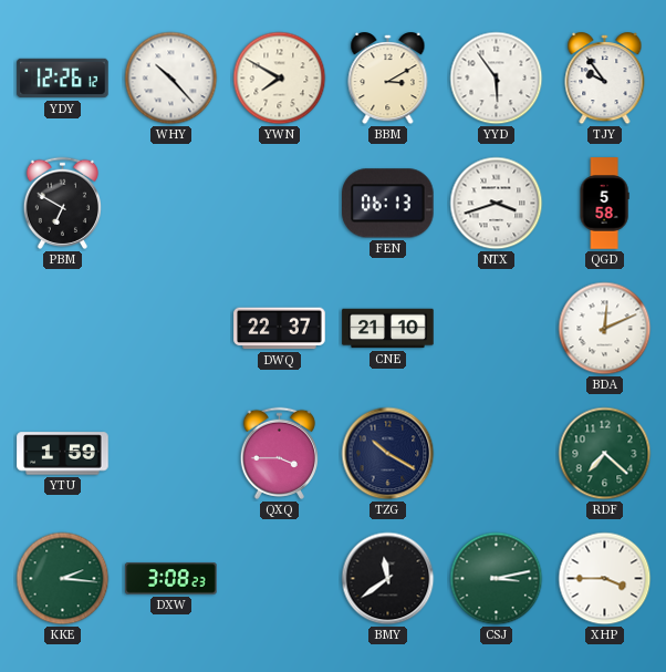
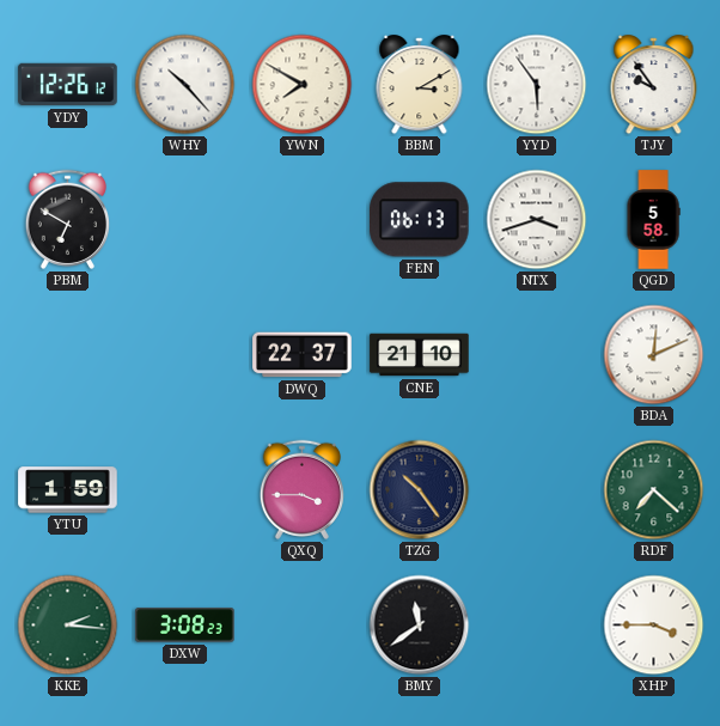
TZG: 10:20 -> 10:24 (420, 490)
CSJ: 3:13 -> none (497, 579)
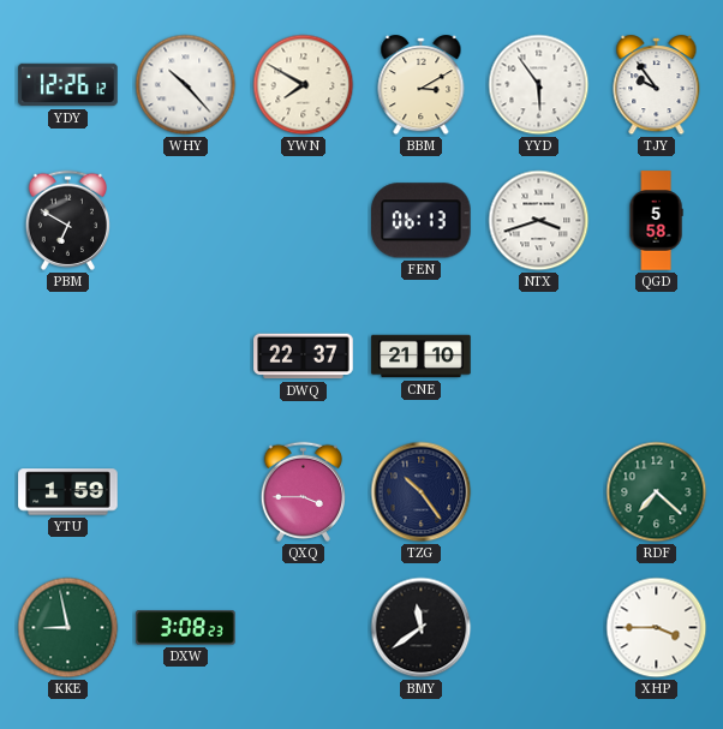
BDA: 12:11 -> none (654, 355)
KKE: 2:16 -> 8:58 (68, 628)
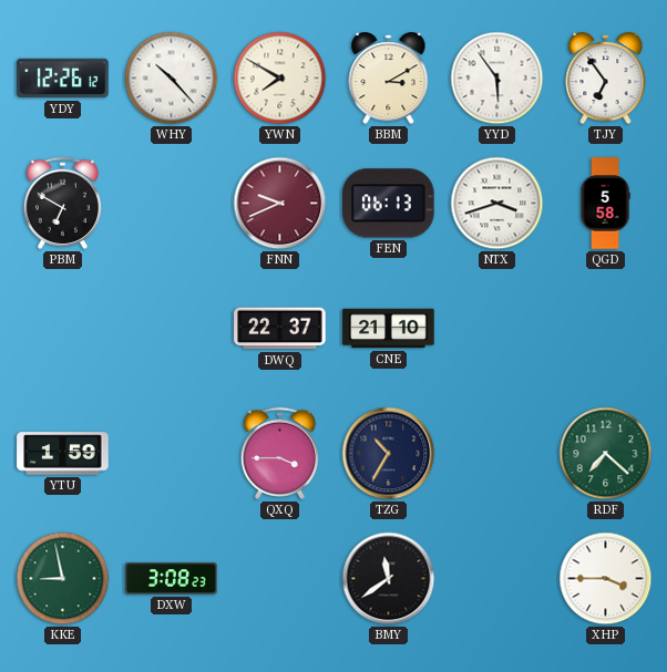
TJY: 9:54 -> 6:54 (606, 79)
FNN: none -> 9:41 (280, 204)
TZG: 10:24 -> 10:35 (389, 454)
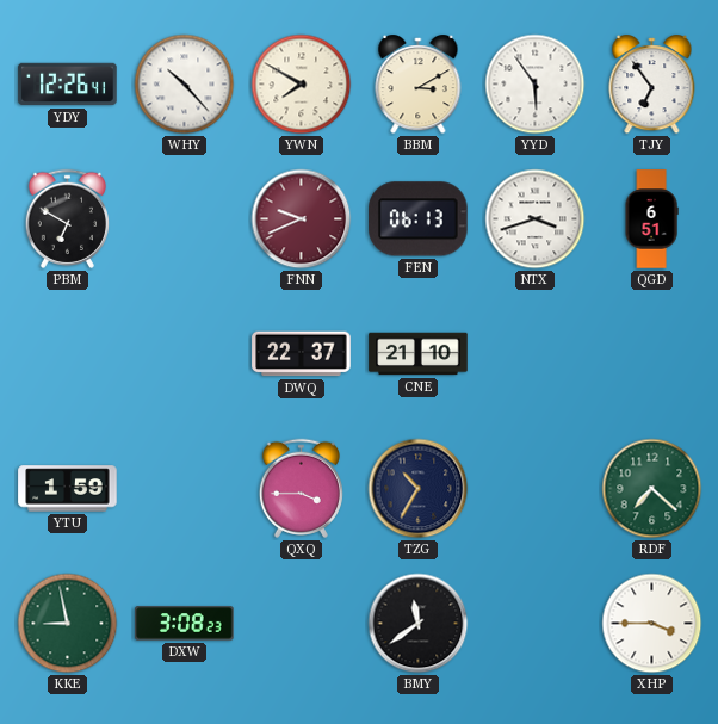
YDY: 12:26:12 -> 12:26:41 (68, 85)
QGD: 5:58 -> 6:51 (651, 219)
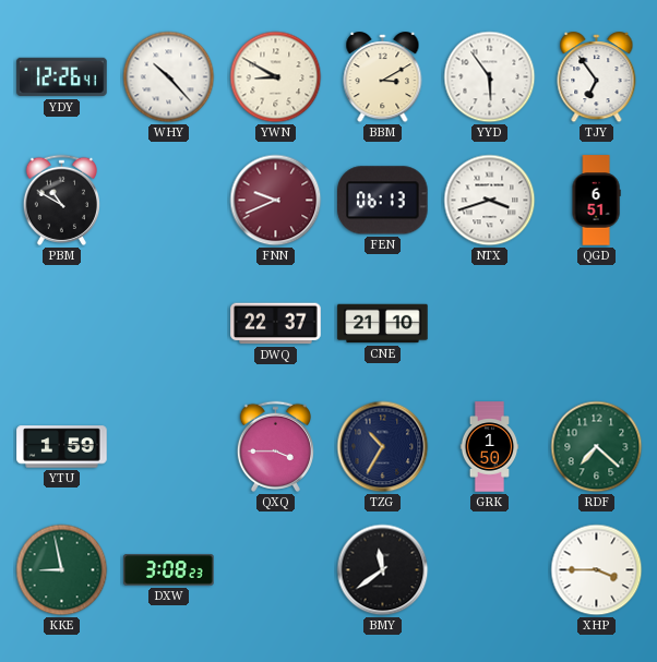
YWN: 7:50 -> 8:50 (276, 77)
PBM: 6:50 -> 10:50 (61, 200)
GRK: none -> 1:50 (490, 447)
